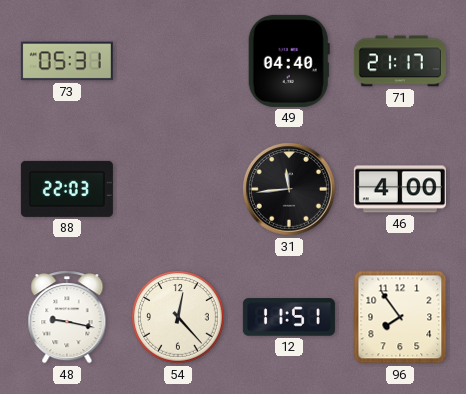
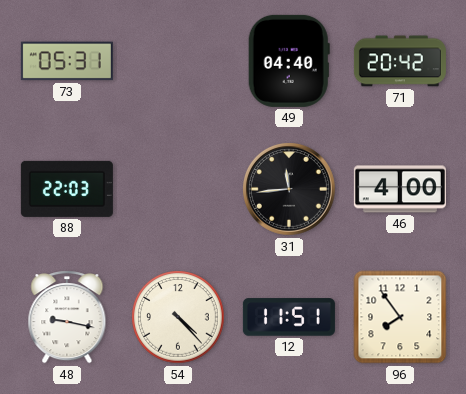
71: 21:17 -> 20:42 (400, 61)
54: 12:23 -> 4:23 (178, 317)
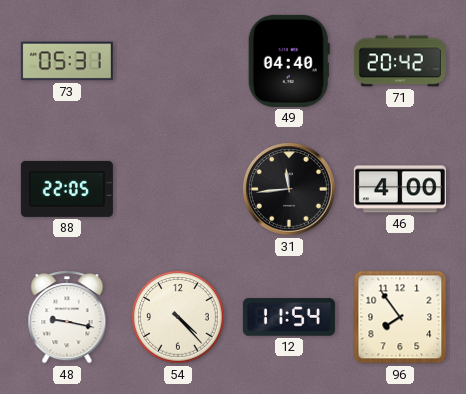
88: 22:03 -> 22:05 (67, 189)
12: 11:51 -> 11:54 (289, 317)
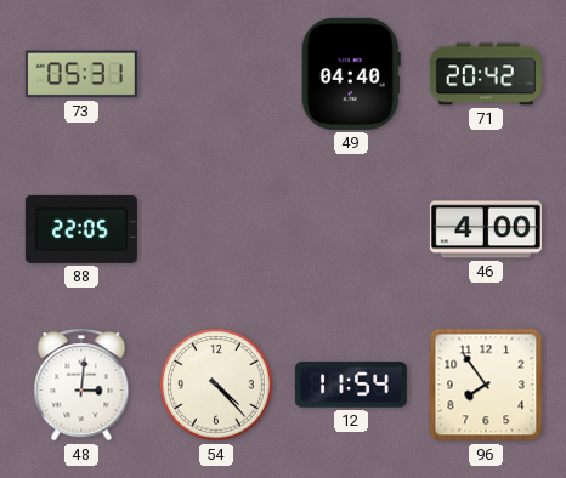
31: 11:44 -> none (290, 190)
48: 9:17 -> 3:01 (81, 385)
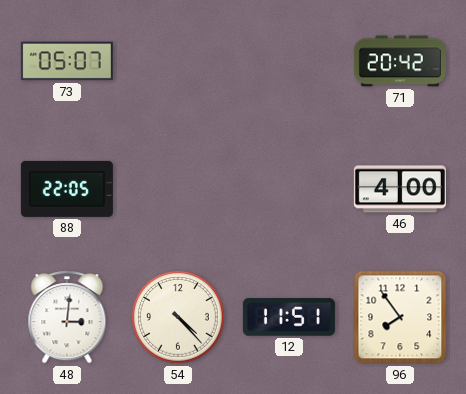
73: 05:31 -> 05:07 (67, 61)
49: 04:40 -> none (351, 74)
12: 11:54 -> 11:51 (289, 317)
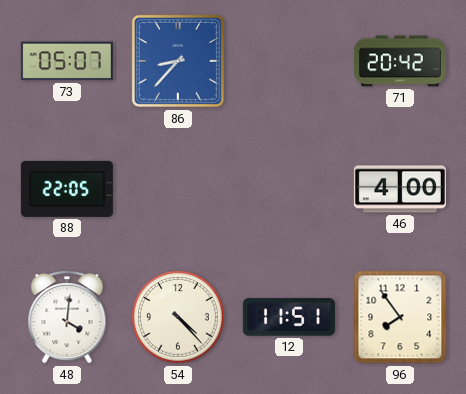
86: none -> 8:37 (178, 61)
48: 3:01 -> 4:01 (67, 317)
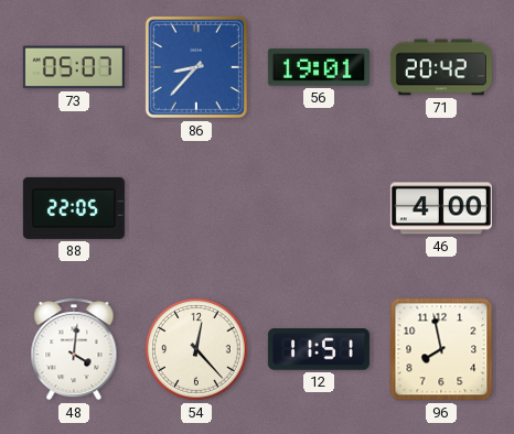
56: none -> 19:01 (319, 67)
54: 4:23 -> 12:23 (196, 349)
96: 7:54 -> 7:58 (441, 349)
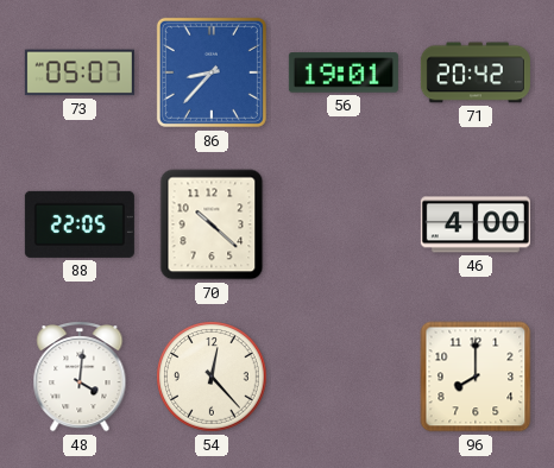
70: none -> 10:22 (212, 224)
12: 11:51 -> none (319, 349)
96: 7:58 -> 8:00 (476, 377)
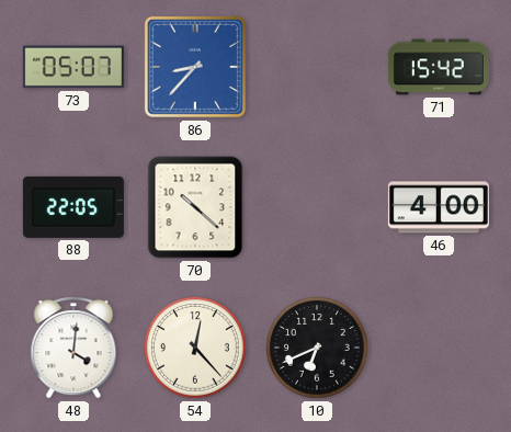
56: 19:01 -> none (344, 72)
71: 20:42 -> 15:42 (439, 67)
10: none -> 6:41 (317, 348)
96: 8:00 -> none (476, 377)
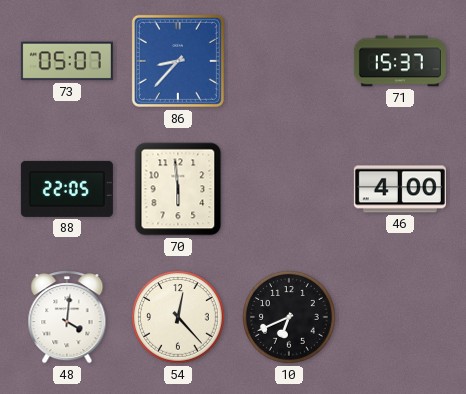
71: 15:42 -> 15:37 (400, 61)
70: 10:22 -> 5:59 (178, 189)
